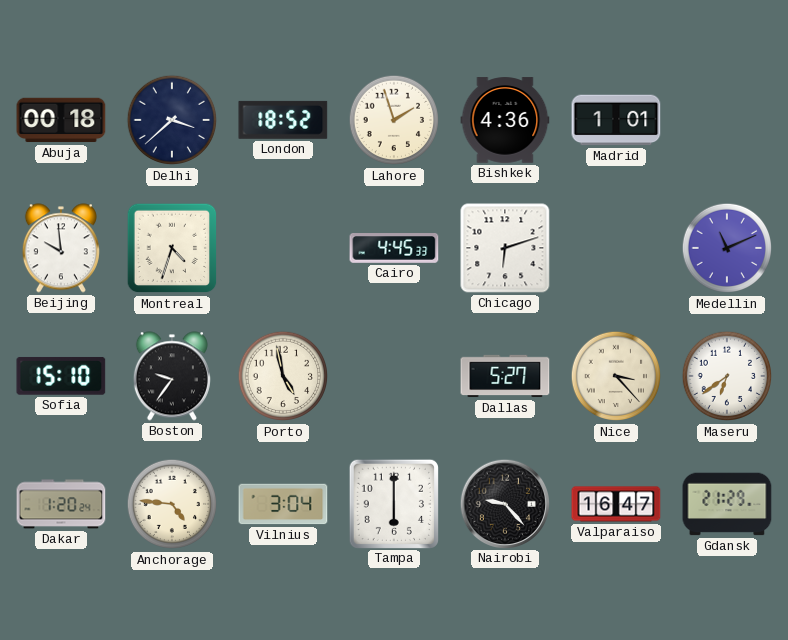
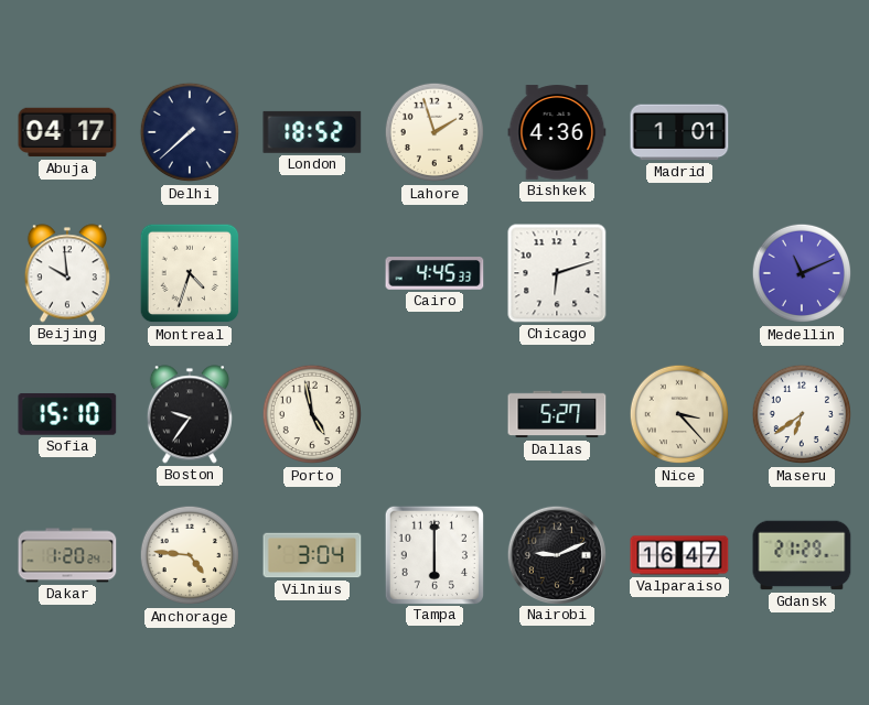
Abuja: 00:18 -> 04:17 (67, 132)
Delhi: 3:38 -> 7:38 (190, 132)
Nairobi: 9:23 -> 9:11 (556, 554)
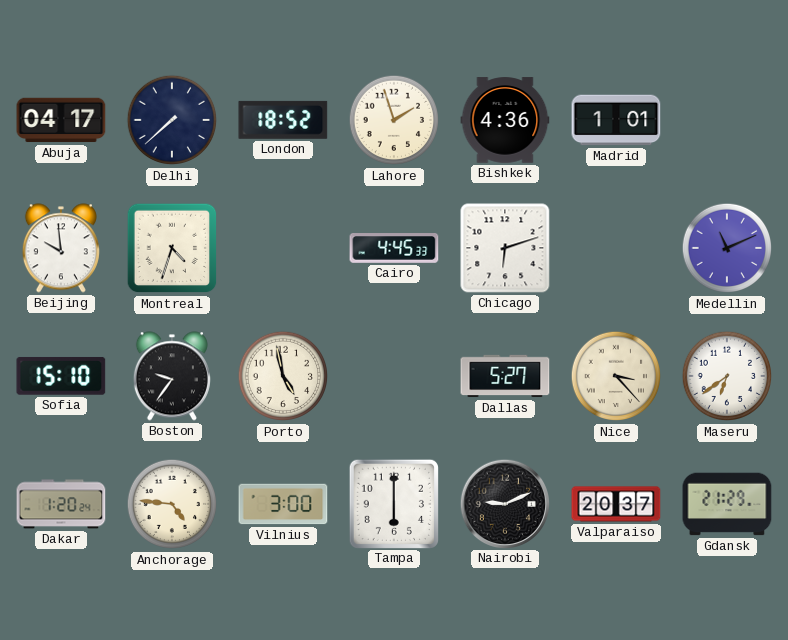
Vilnius: 3:04 -> 3:00 (283, 504)
Valparaiso: 16:47 -> 20:37 (616, 504)
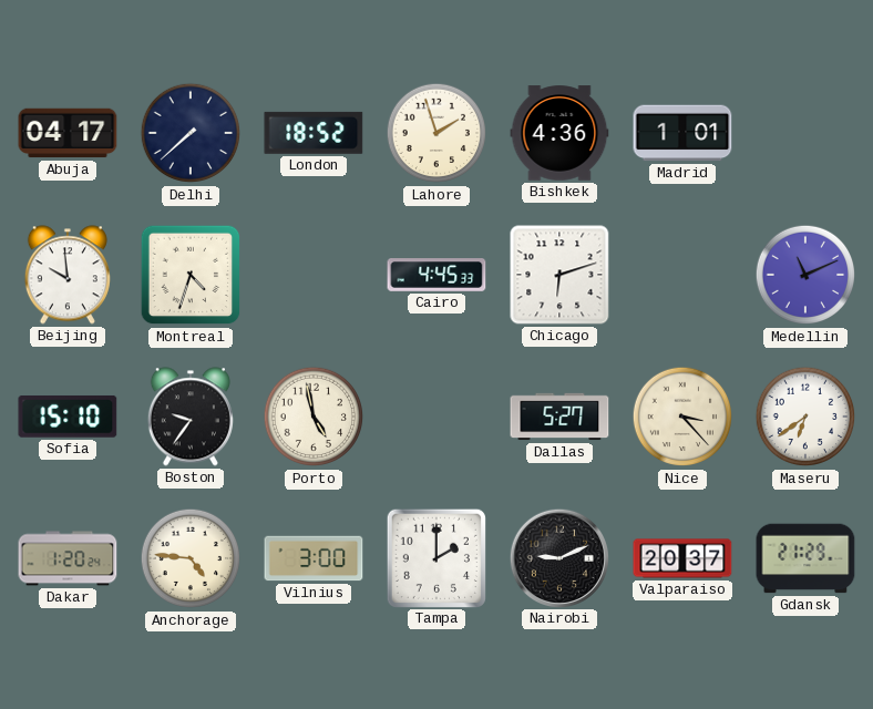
Tampa: 6:00 -> 2:00 (435, 557)
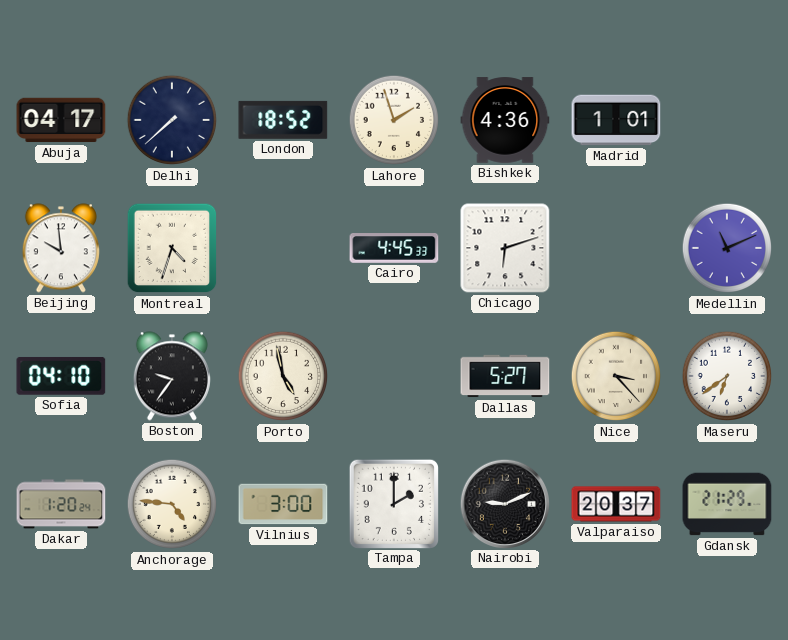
Sofia: 15:10 -> 04:10 (61, 376)
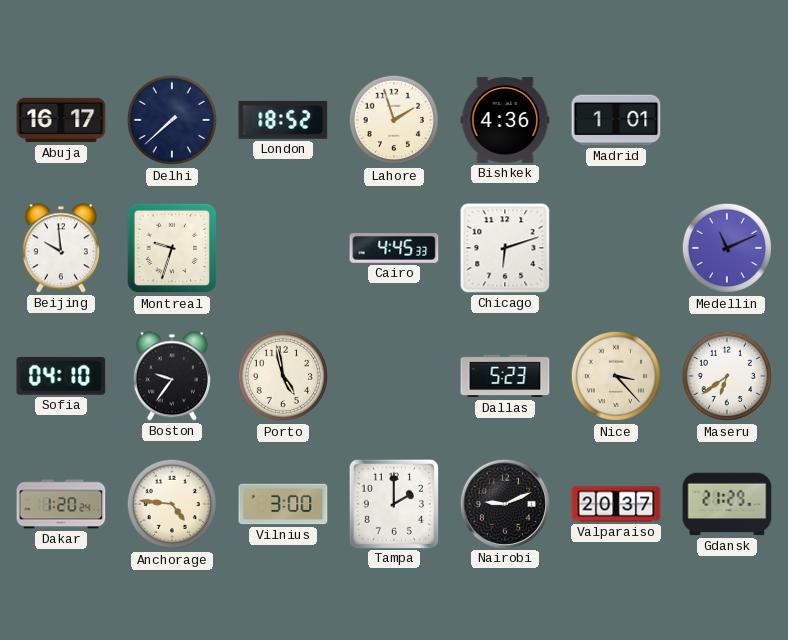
Abuja: 04:17 -> 16:17 (61, 120)
Montreal: 4:33 -> 9:33 (172, 248)
Dallas: 5:27 -> 5:23 (505, 376)
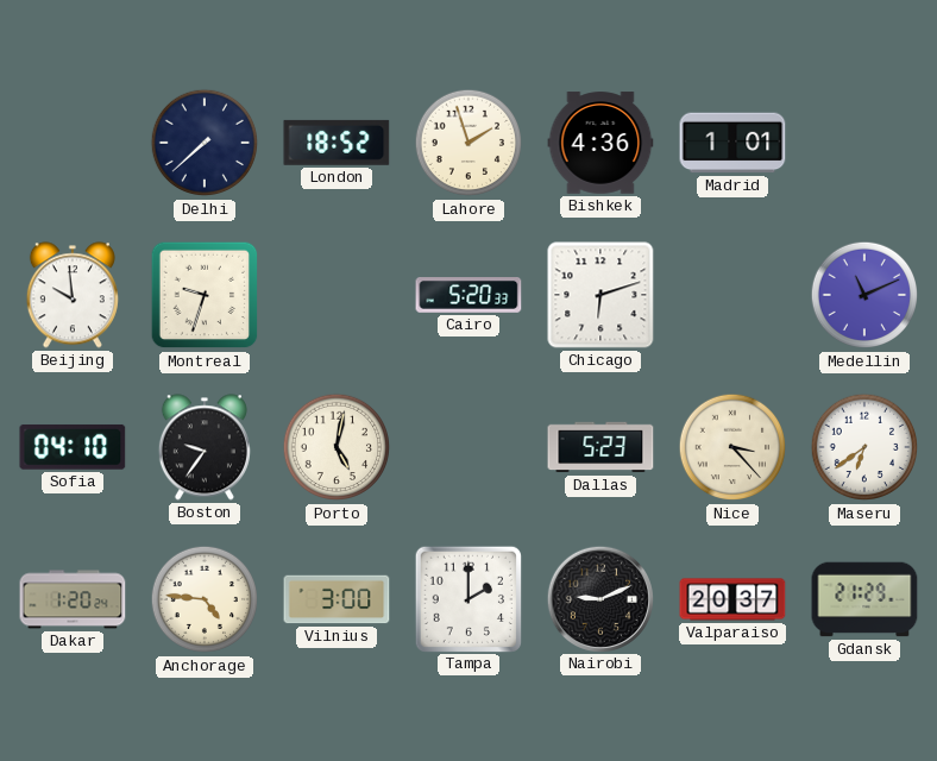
Abuja: 16:17 -> none (61, 120)
Cairo: 4:45 -> 5:20 (468, 296)
Porto: 4:58 -> 5:02 (337, 447)
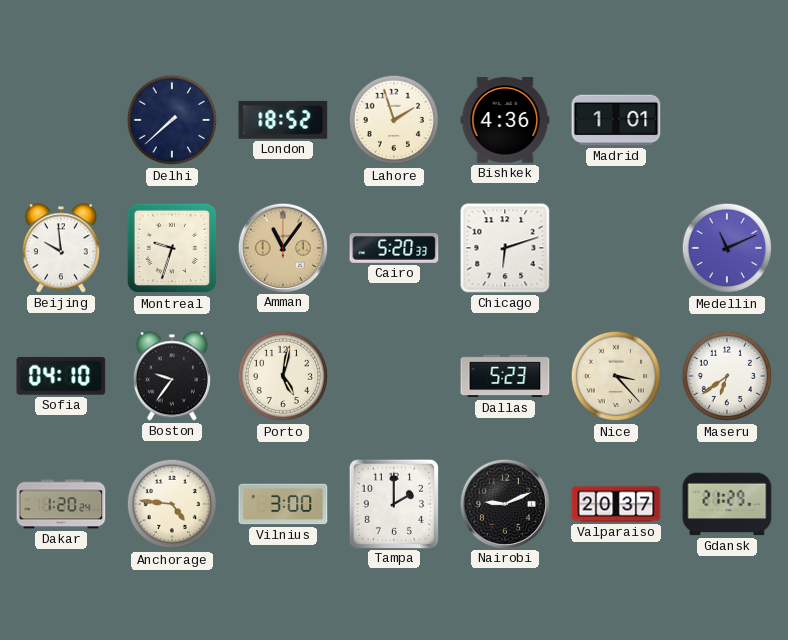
Amman: none -> 11:06 (282, 247)
